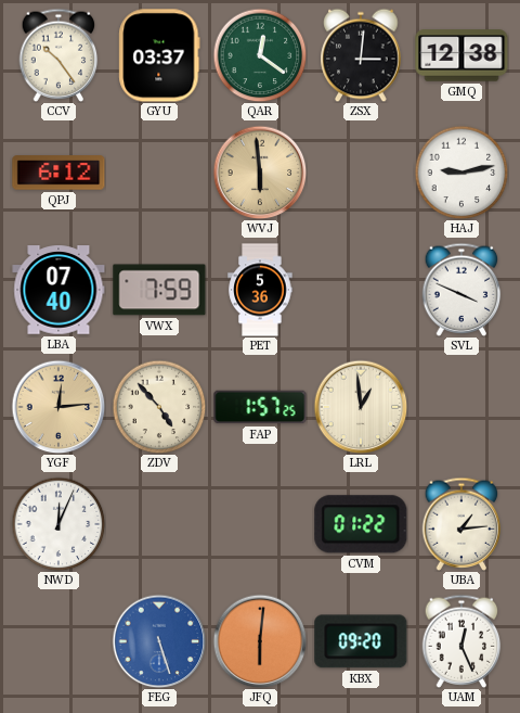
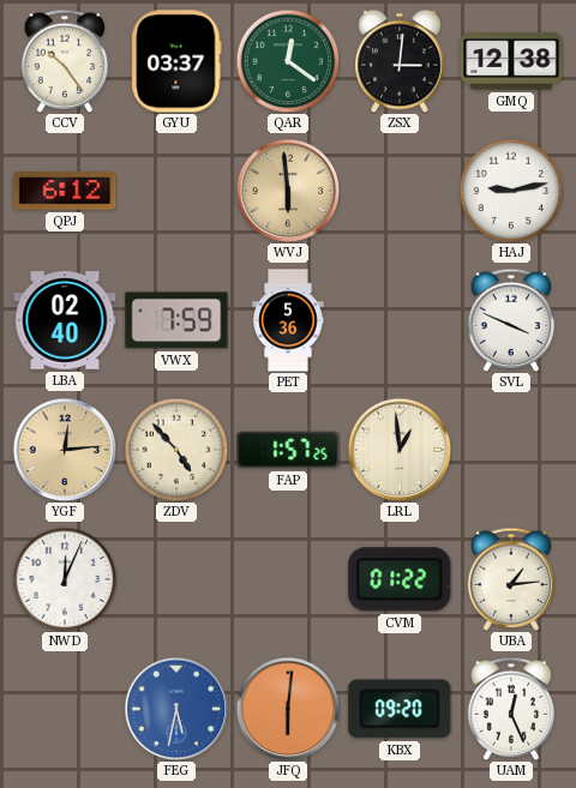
LBA: 07:40 -> 02:40 (65, 320)
FEG: 5:27 -> 5:32 (176, 709)
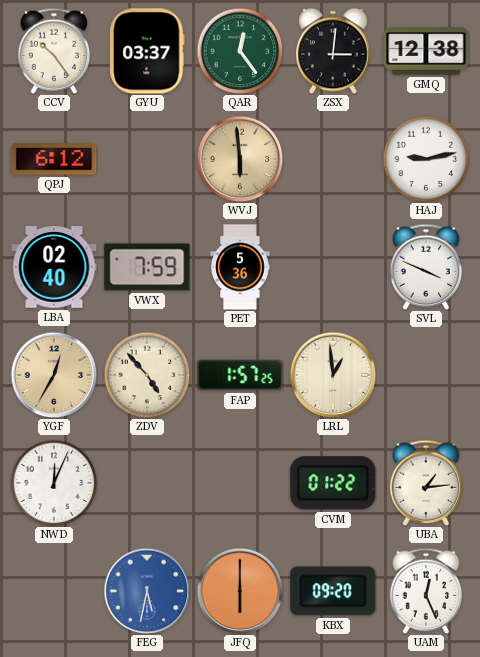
QAR: 12:21 -> 12:24 (240, 51)
YGF: 12:14 -> 12:35 (54, 375)
JFQ: 6:01 -> 6:00 (240, 591)
